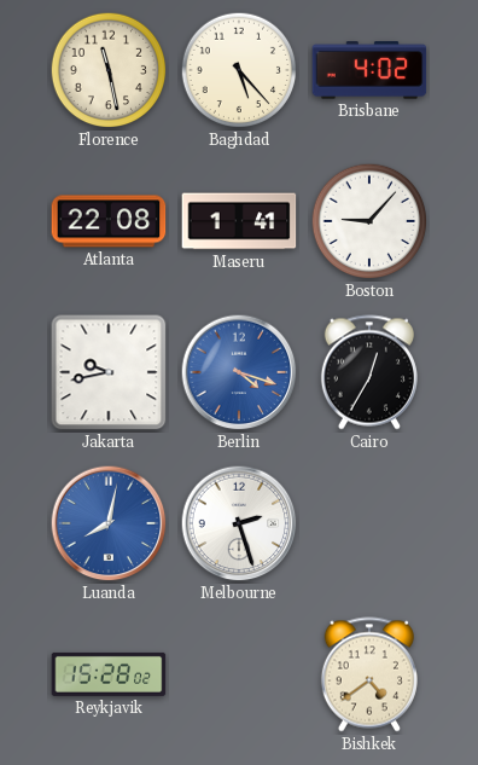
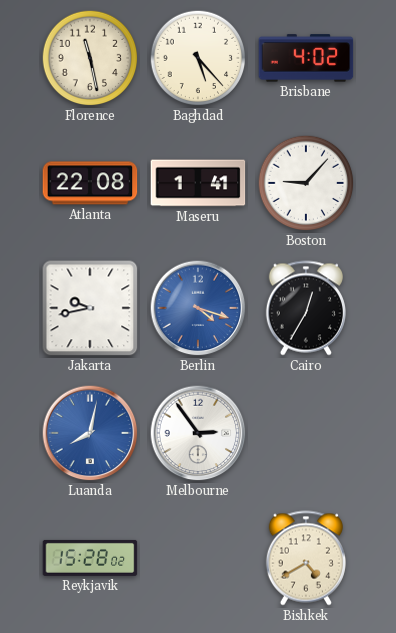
Melbourne: 2:27 -> 2:54 (198, 433)
Bishkek: 4:39 -> 4:40 (306, 558)
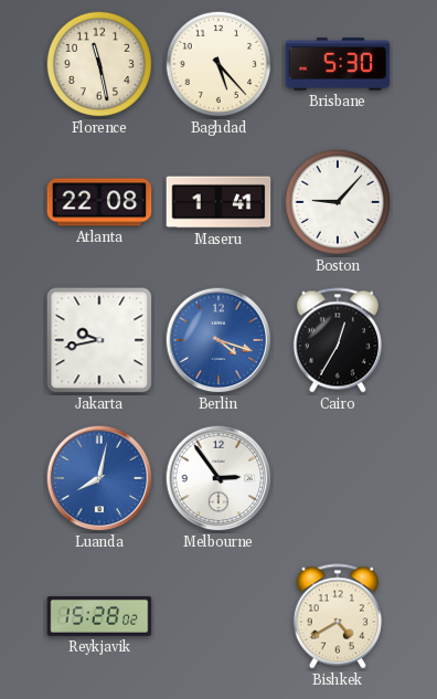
Brisbane: 4:02 -> 5:30 (338, 64)
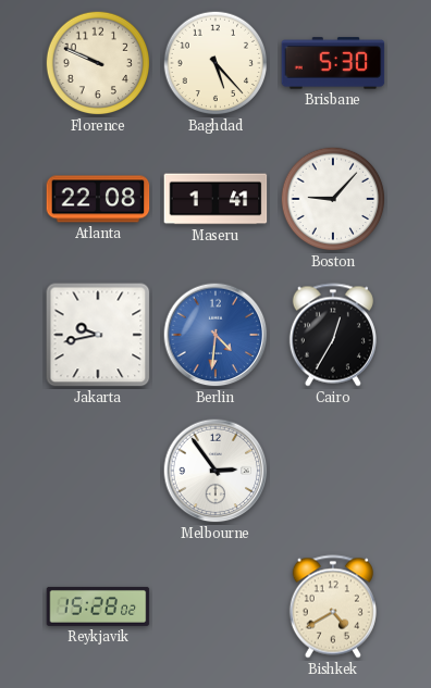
Florence: 11:28 -> 9:49 (98, 63)
Berlin: 4:18 -> 4:31 (215, 335)
Luanda: 8:02 -> none (99, 478)
